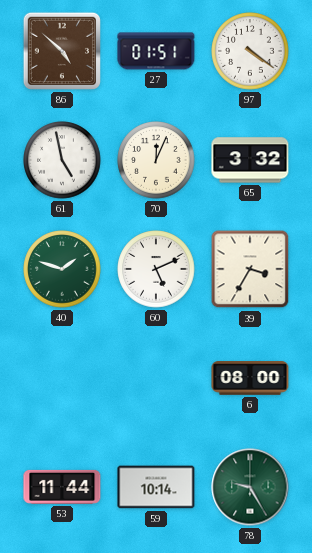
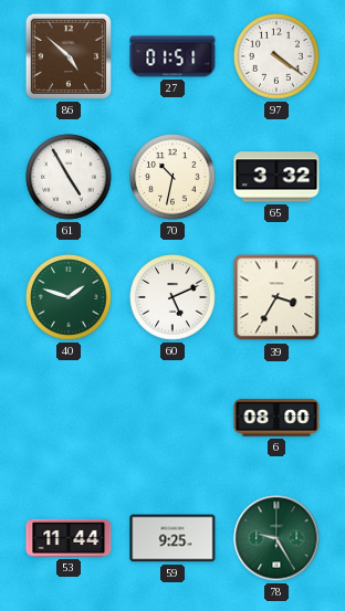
61: 4:58 -> 4:55 (69, 177)
70: 12:04 -> 10:32 (172, 177)
59: 10:14 -> 9:25 (172, 538)
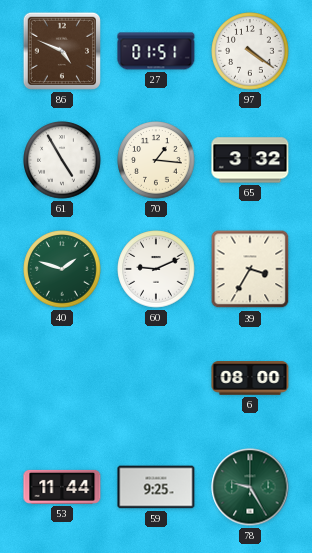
86: 4:52 -> 4:49 (62, 51)
70: 10:32 -> 1:16 (156, 160)
60: 5:11 -> 9:11 (156, 269)
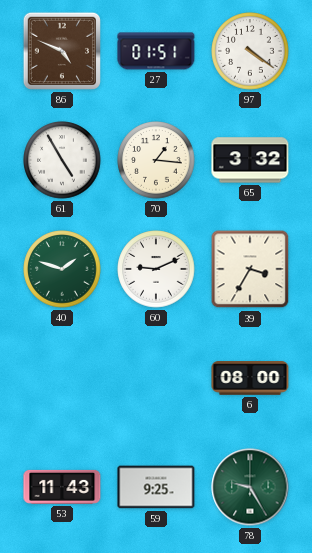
53: 11:44 -> 11:43 (62, 487)
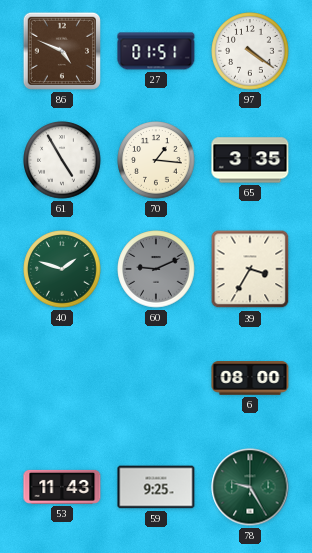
65: 3:32 -> 3:35 (250, 160)
60 dial: white -> grey (156, 269)
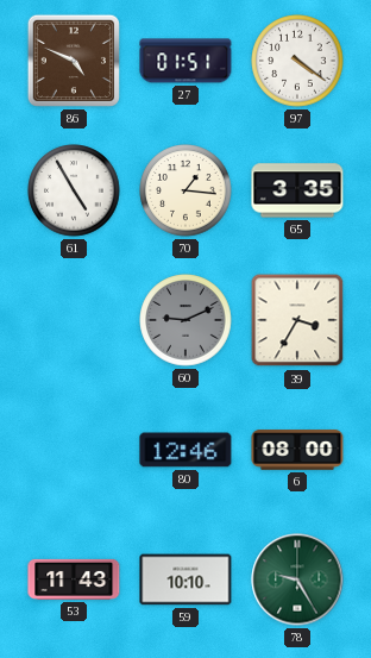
40: 1:48 -> none (62, 269)
80: none -> 12:46 (185, 450)
59: 9:25 -> 10:10 (185, 579)
